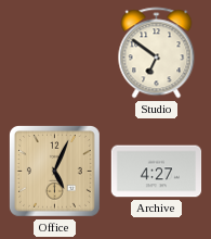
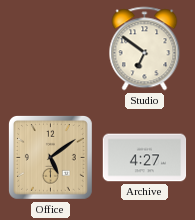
Office: 5:04 -> 5:09 (50, 157)
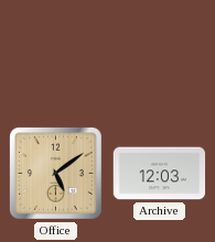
Studio: 6:51 -> none (145, 49)
Archive: 4:27 -> 12:03 (160, 174)
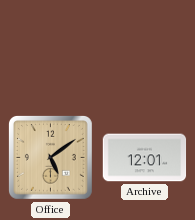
Archive: 12:03 -> 12:01 (145, 158)
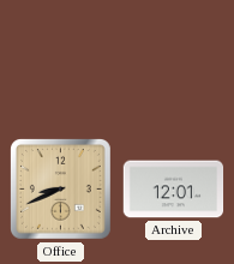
Office: 5:09 -> 8:41 (60, 188)
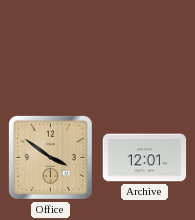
Office: 8:41 -> 3:51 (50, 157)
